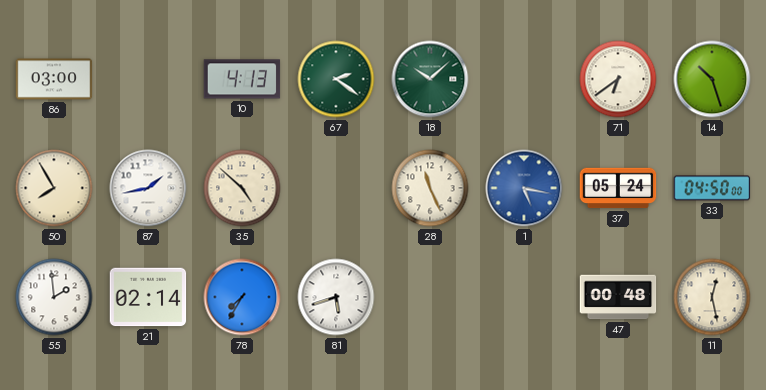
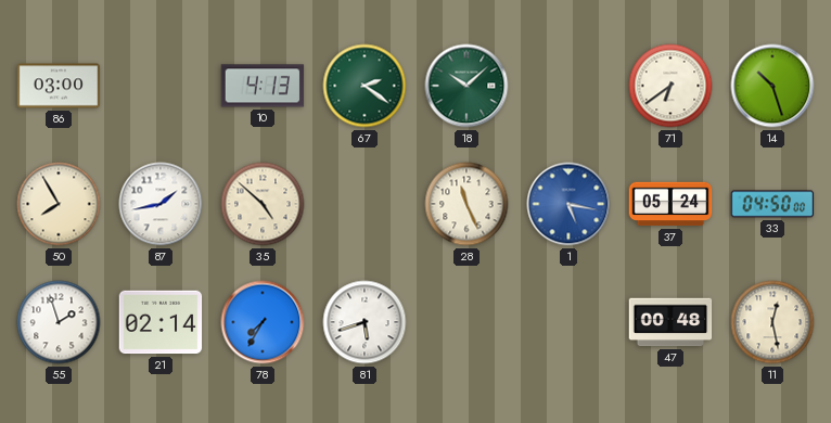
55: 1:59 -> 1:57 (59, 322)
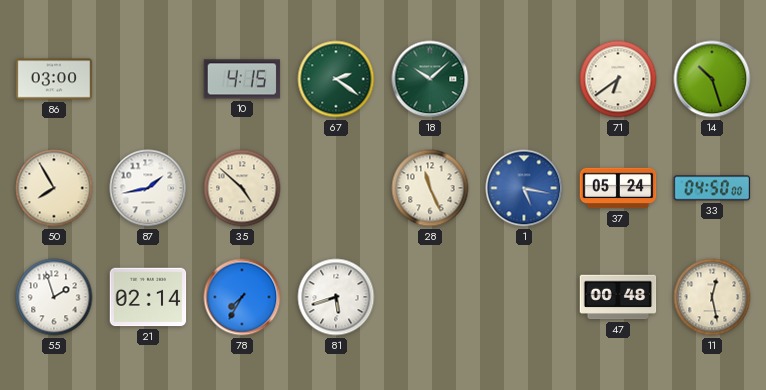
10: 4:13 -> 4:15 (242, 79)
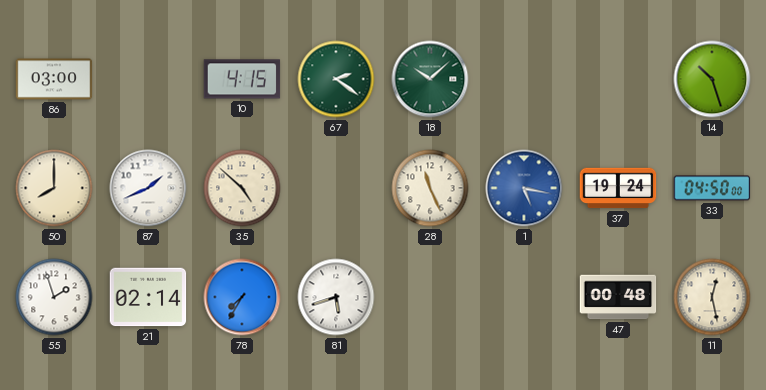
71: 6:39 -> none (618, 79)
50: 7:55 -> 8:00 (54, 188)
87: 1:43 -> 1:41 (148, 188)
37: 05:24 -> 19:24 (618, 188)
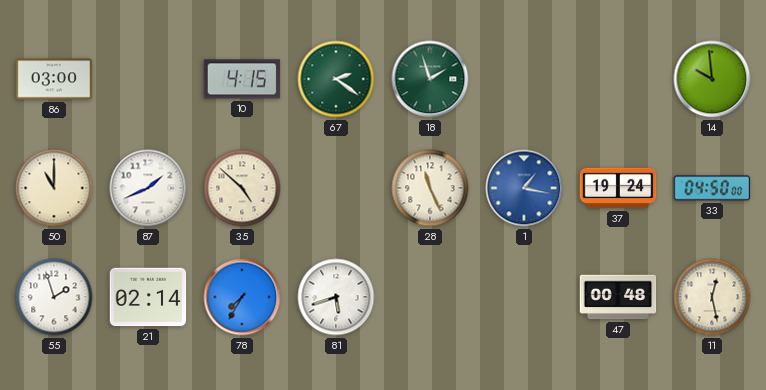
18: 10:08 -> 1:57 (430, 79)
14: 10:27 -> 9:59 (712, 79)
50: 8:00 -> 11:00 (54, 188)
1: 5:17 -> 1:17 (524, 188)
